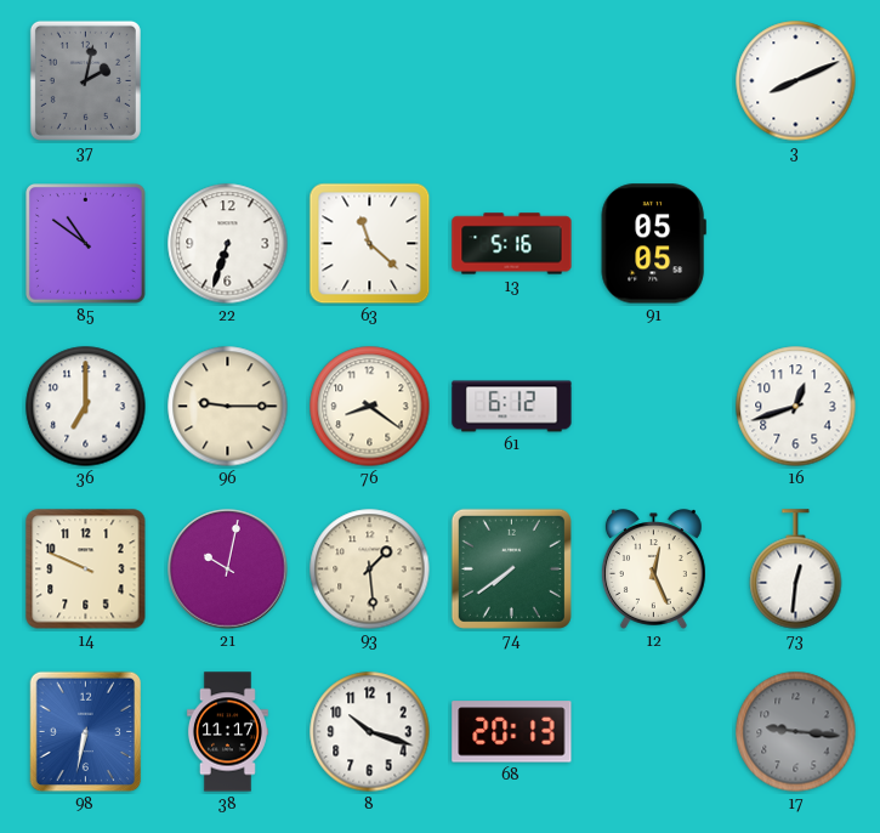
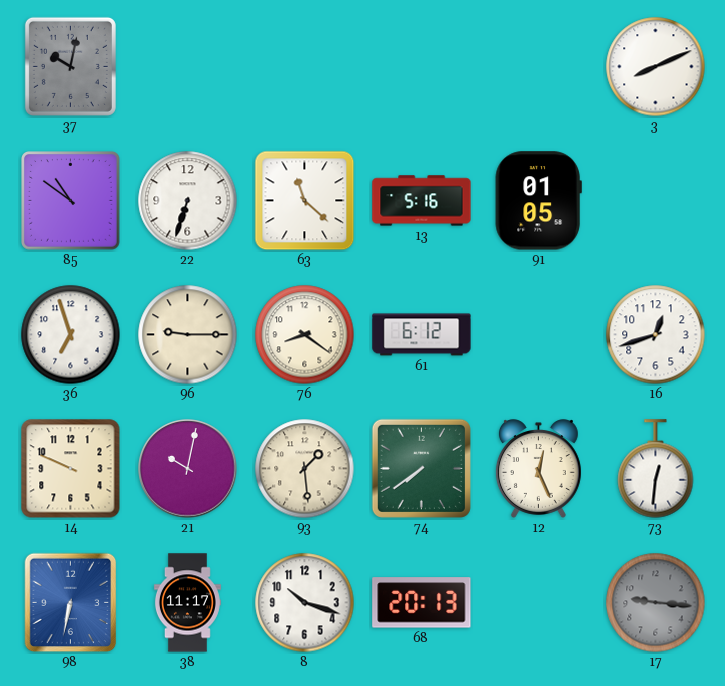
37: 2:02 -> 10:02 (70, 66)
91: 05:05 -> 01:05 (538, 201)
36: 7:00 -> 6:57 (71, 335)
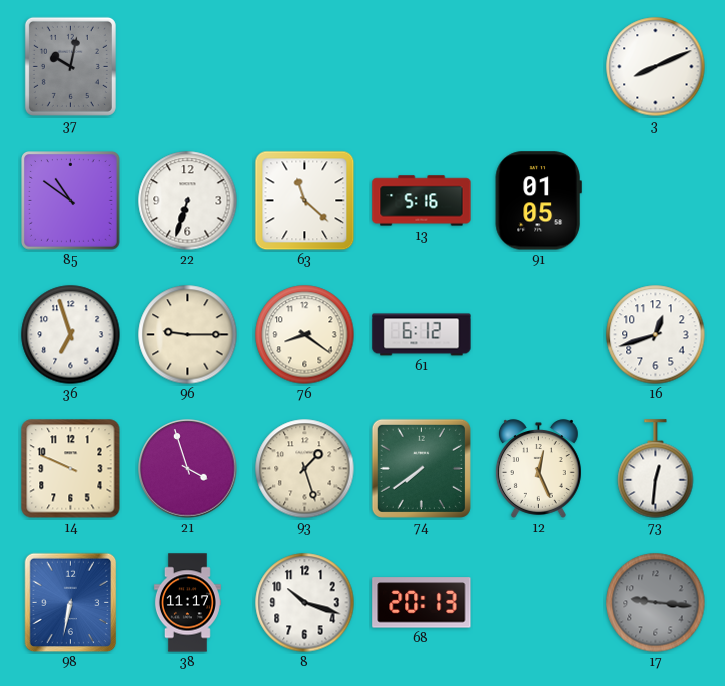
21: 10:02 -> 3:57 (188, 469)
93: 1:29 -> 1:27 (305, 469)
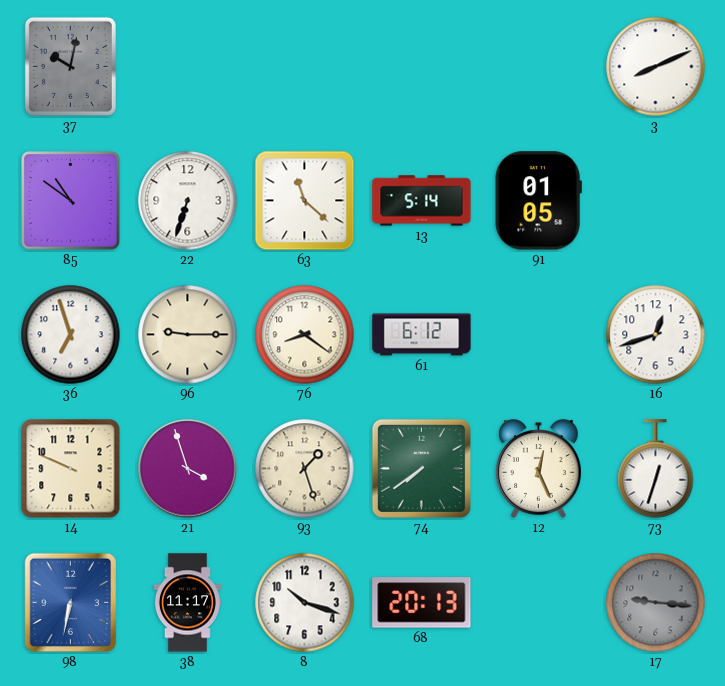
13: 5:16 -> 5:14 (422, 201)
73: 12:31 -> 12:33 (656, 469)
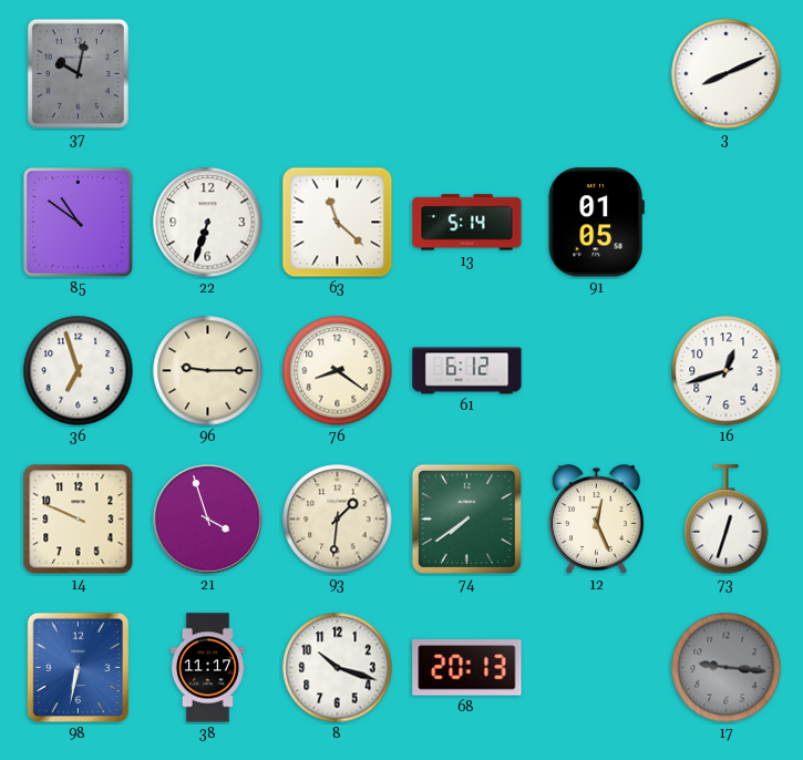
93: 1:27 -> 1:31 (338, 520)
